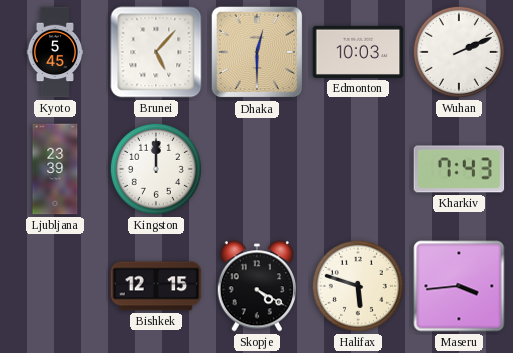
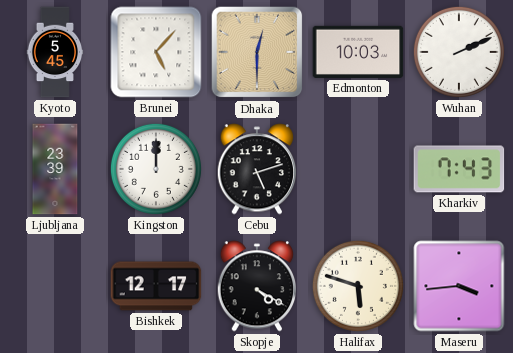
Cebu: none -> 5:12 (257, 169)
Bishkek: 12:15 -> 12:17 (156, 286)
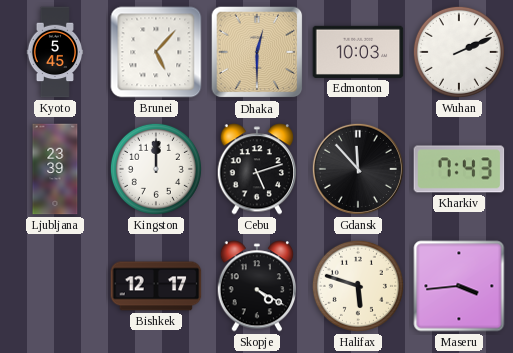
Gdansk: none -> 11:53 (358, 169)
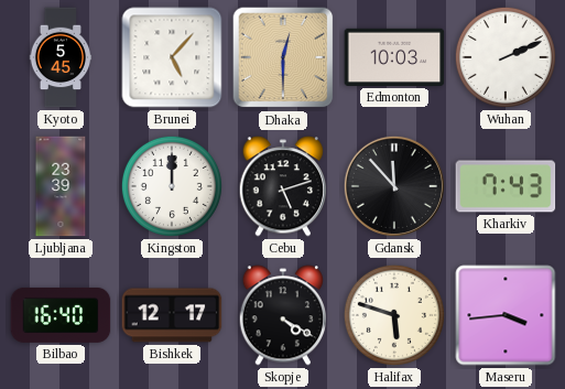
Bilbao: none -> 16:40 (61, 315)
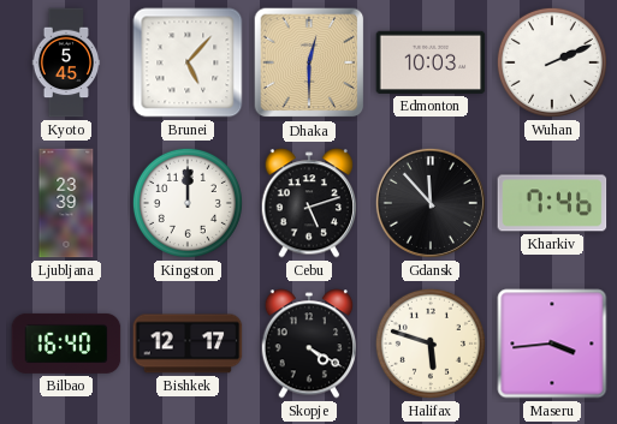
Kharkiv: 7:43 -> 7:46 (552, 203)
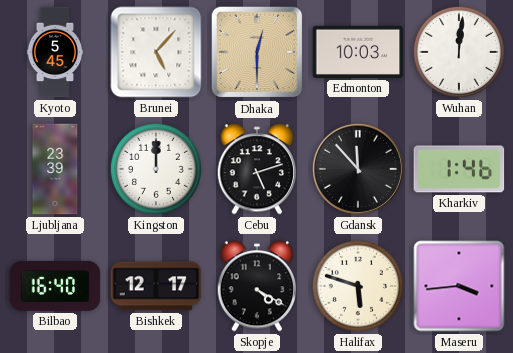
Wuhan: 2:11 -> 12:01 (459, 52)
Kharkiv: 7:46 -> 1:46 (459, 169)
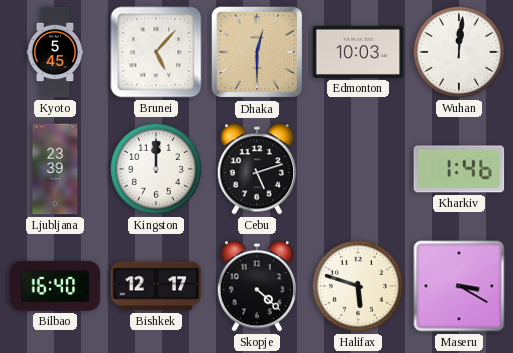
Gdansk: 11:53 -> none (358, 169)
Skopje: 4:20 -> 4:22 (257, 286)
Maseru: 3:44 -> 3:20 (459, 286)
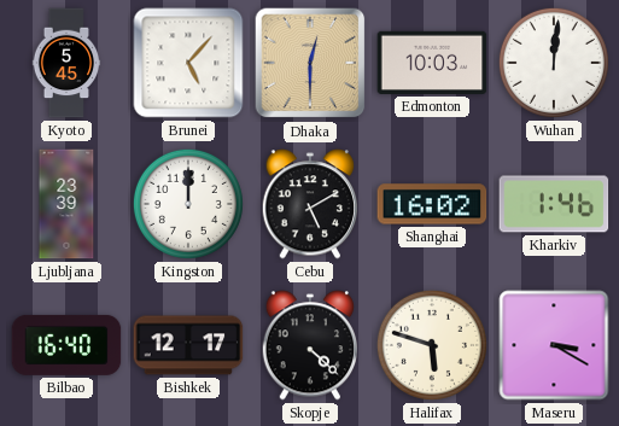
Cebu: 5:12 -> 5:10 (310, 204)
Shanghai: none -> 16:02 (432, 204)
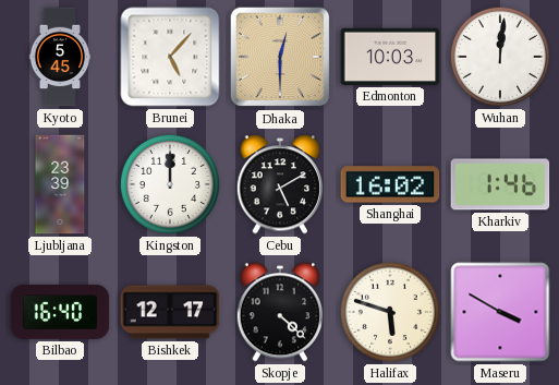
Maseru: 3:20 -> 3:50 (500, 312)
